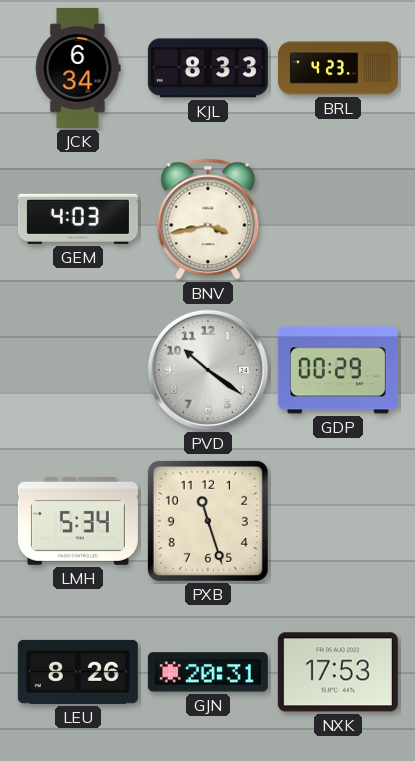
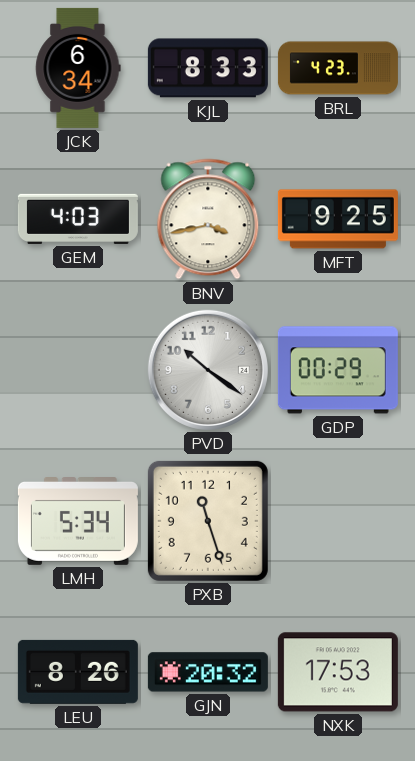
MFT: none -> 9:25 (338, 219)
GJN: 20:31 -> 20:32 (208, 672)
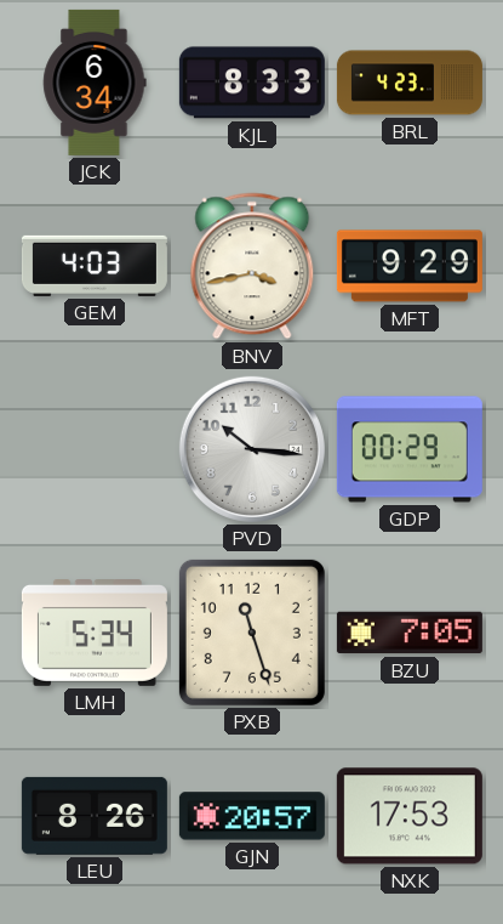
MFT: 9:25 -> 9:29 (410, 266)
PVD: 10:21 -> 10:16 (252, 449)
BZU: none -> 7:05 (410, 633)
GJN: 20:32 -> 20:57 (252, 816)
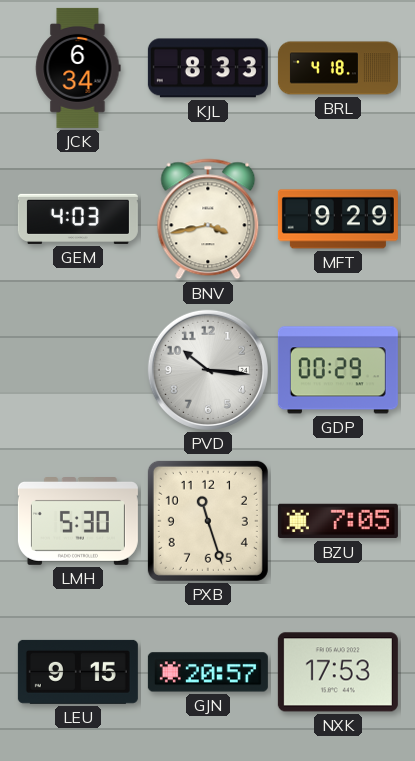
BRL: 4:23 -> 4:18 (338, 68)
LMH: 5:34 -> 5:30 (78, 522)
LEU: 8:26 -> 9:15 (78, 672)
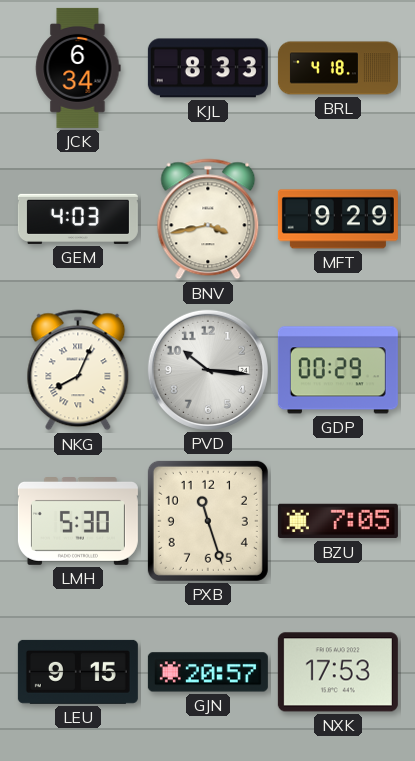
NKG: none -> 8:04 (78, 370)
